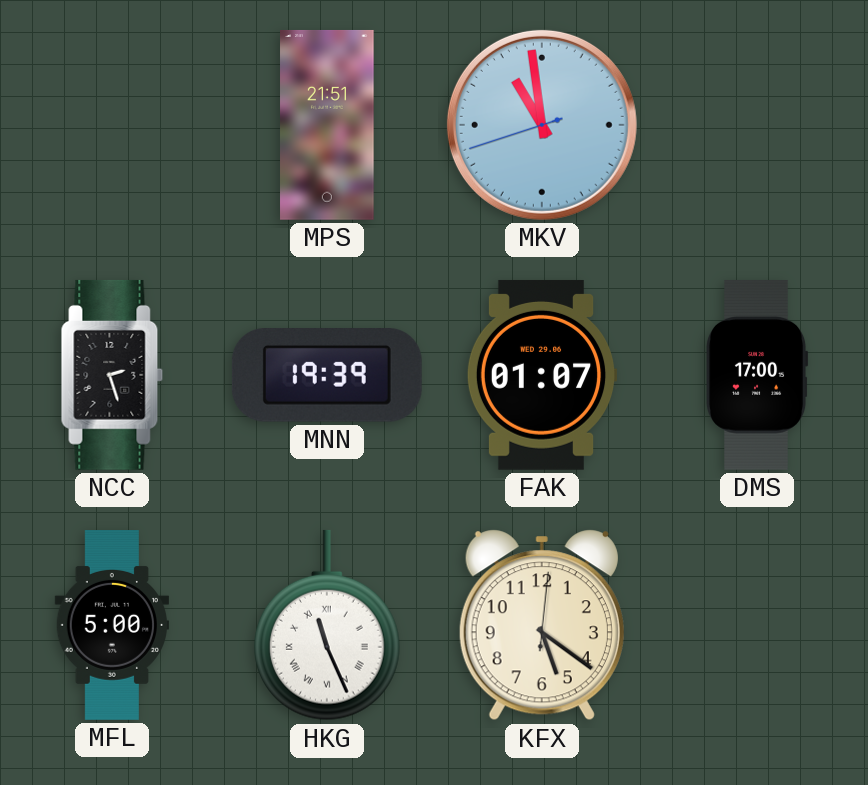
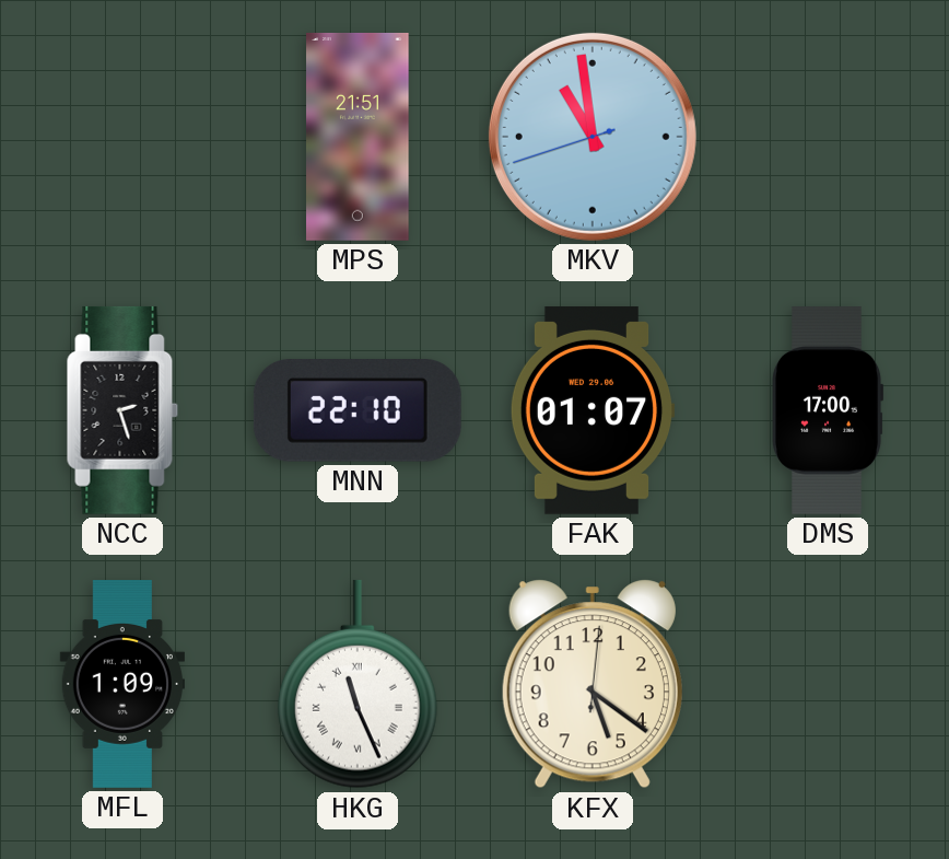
MNN: 19:39 -> 22:10 (358, 411)
MFL: 5:00 -> 1:09 (121, 685)
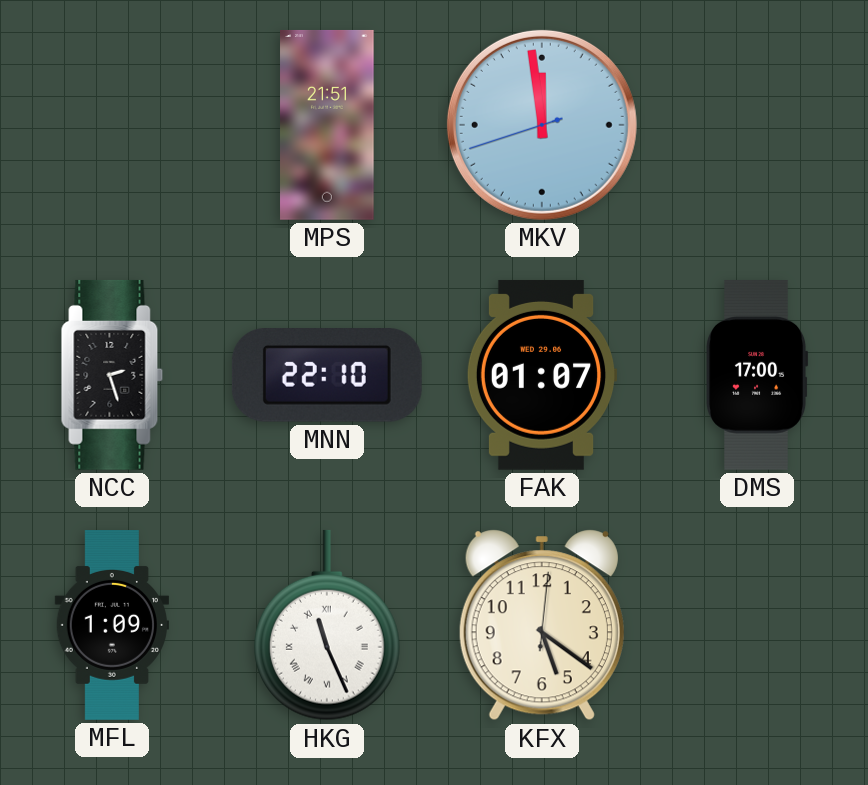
MKV: 10:58 -> 11:58 (542, 125)
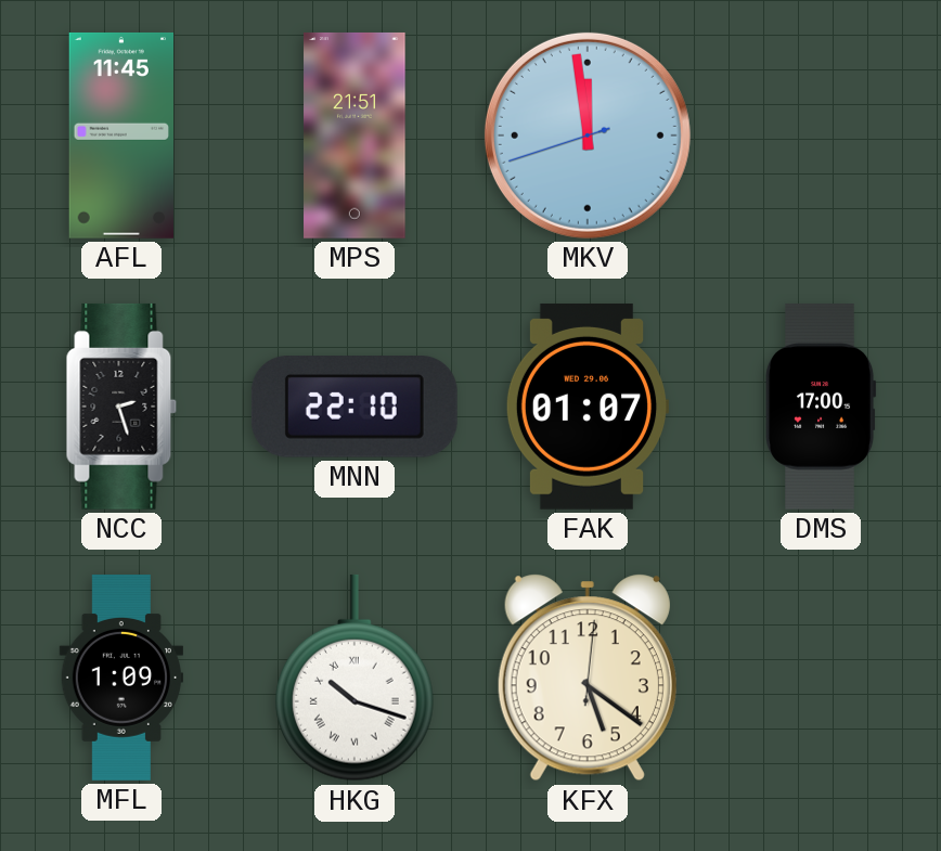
AFL: none -> 11:45 (120, 136)
HKG: 11:26 -> 10:18 (355, 678)
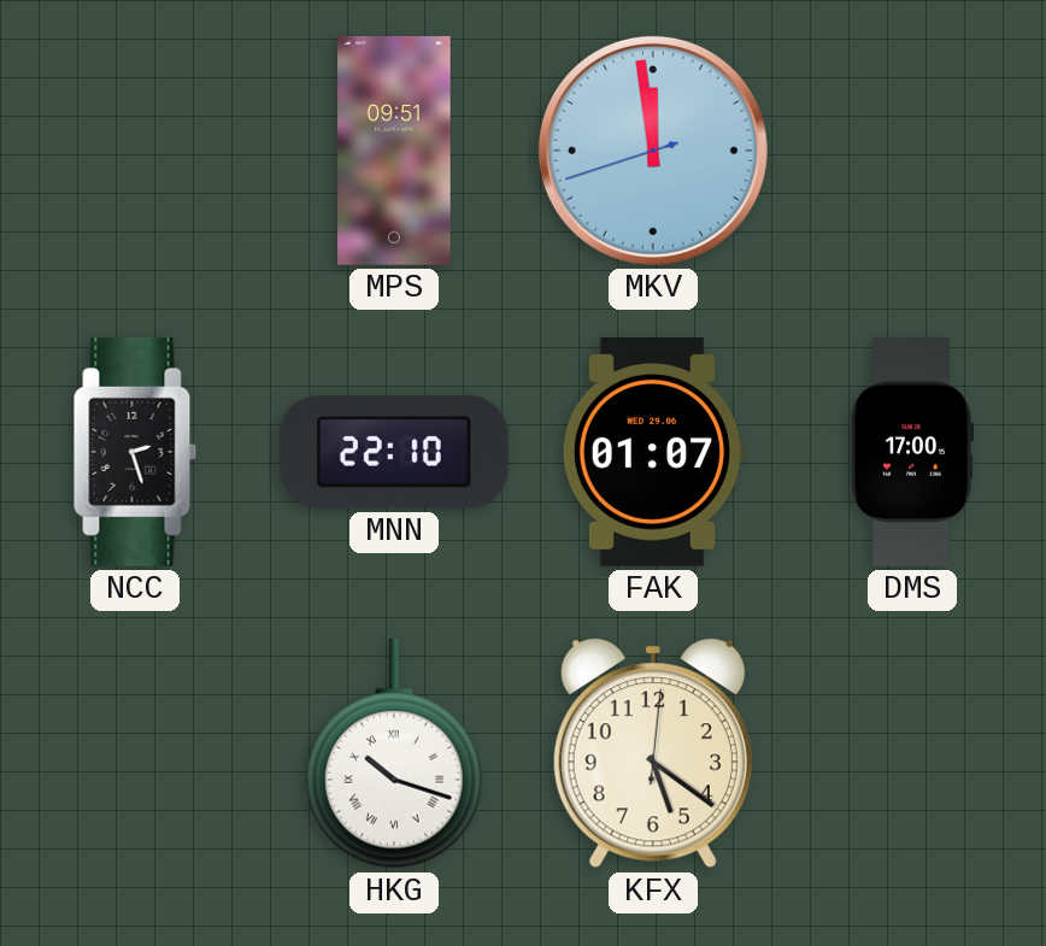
AFL: 11:45 -> none (120, 136)
MPS: 21:51 -> 09:51 (394, 151)
MFL: 1:09 -> none (120, 679)
